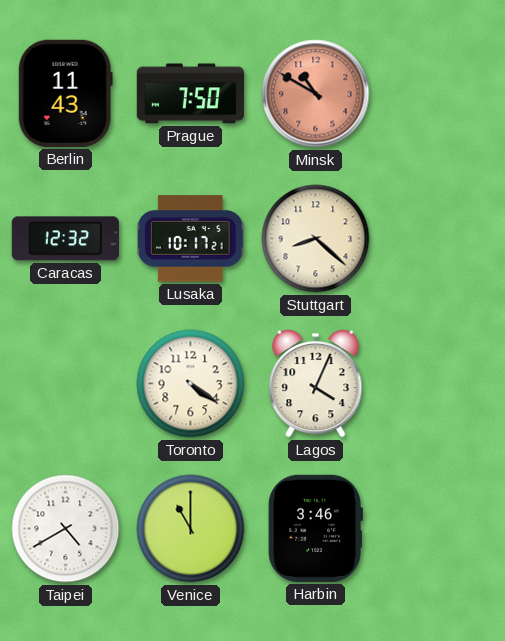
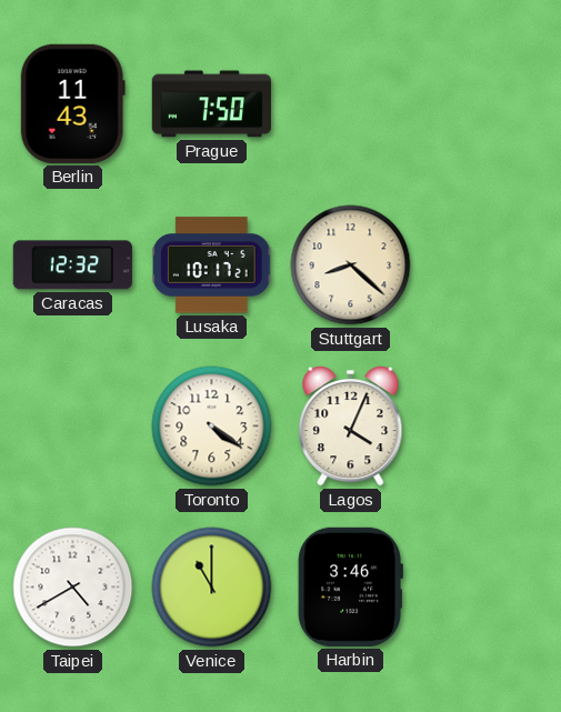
Minsk: 10:50 -> none (316, 94)
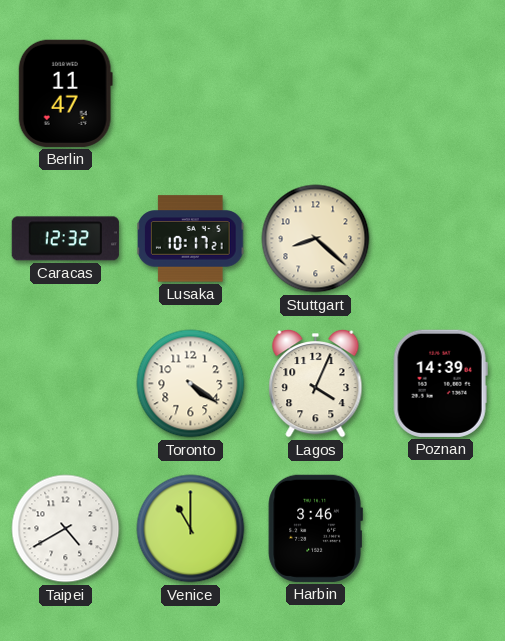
Berlin: 11:43 -> 11:47 (65, 93)
Prague: 7:50 -> none (211, 104)
Poznan: none -> 14:39 (440, 383)
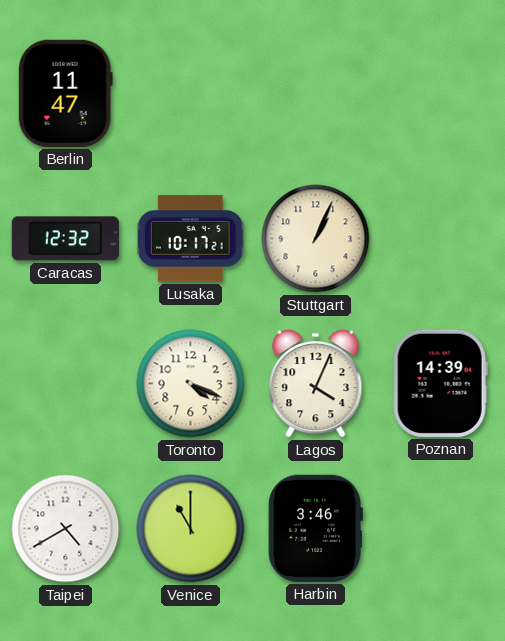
Stuttgart: 8:22 -> 1:04 (316, 239)
Toronto: 4:21 -> 4:19 (191, 384)
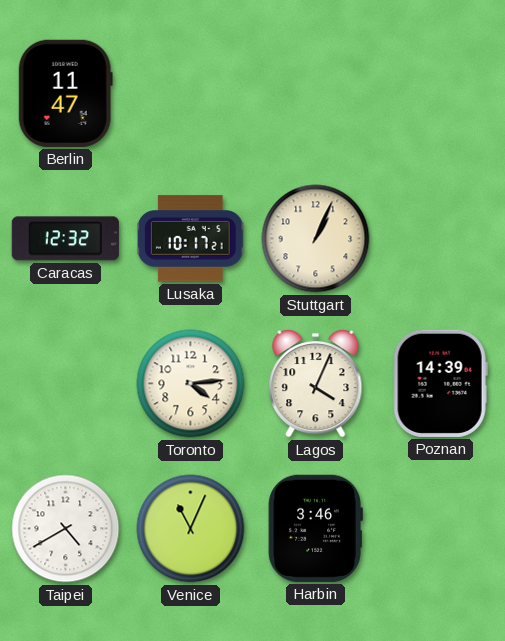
Toronto: 4:19 -> 4:14 (191, 384)
Venice: 11:00 -> 11:04 (191, 529)
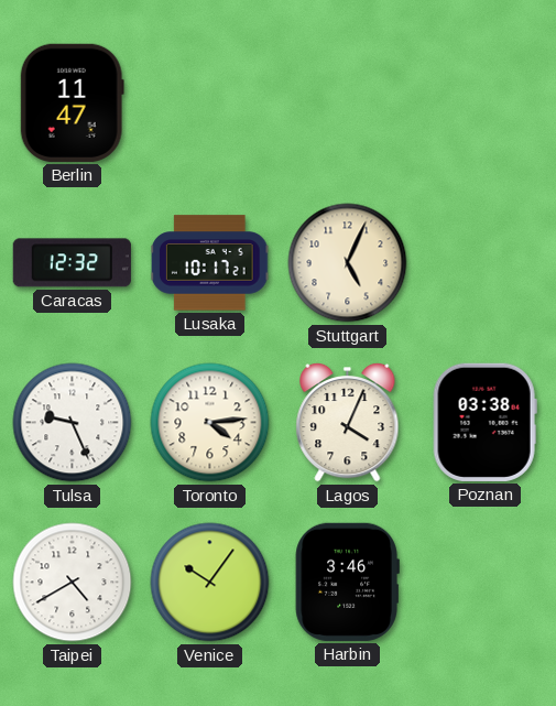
Stuttgart: 1:04 -> 5:04 (348, 263)
Tulsa: none -> 9:26 (73, 423)
Poznan: 14:39 -> 03:38 (484, 422)
Venice: 11:04 -> 10:06 (210, 583)
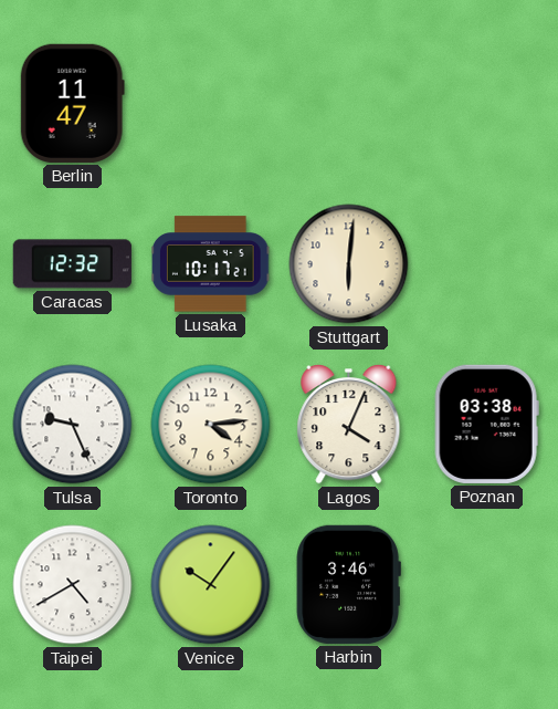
Stuttgart: 5:04 -> 6:01 (349, 264)
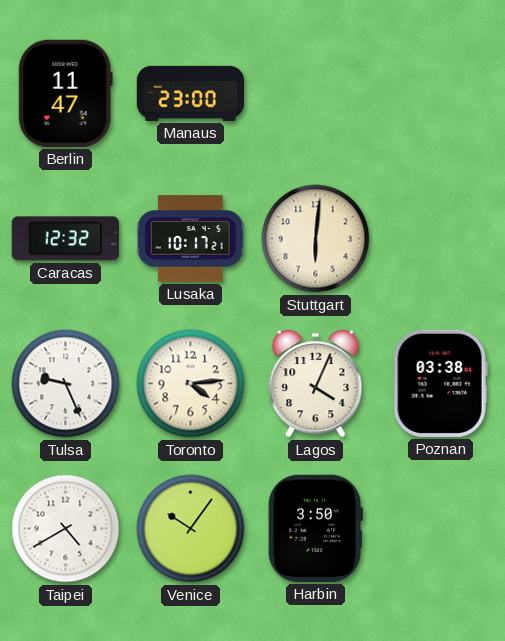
Manaus: none -> 23:00 (190, 93)
Harbin: 3:46 -> 3:50 (315, 528)
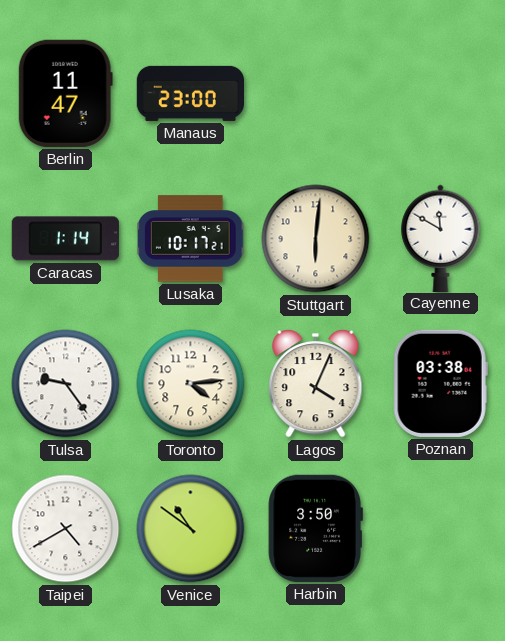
Caracas: 12:32 -> 1:14 (65, 239)
Cayenne: none -> 11:50 (441, 238)
Tulsa: 9:26 -> 9:24 (66, 384)
Venice: 10:06 -> 10:51 (191, 529)
